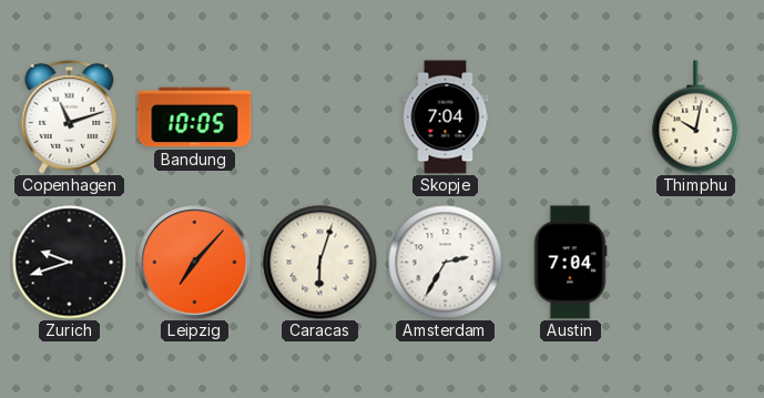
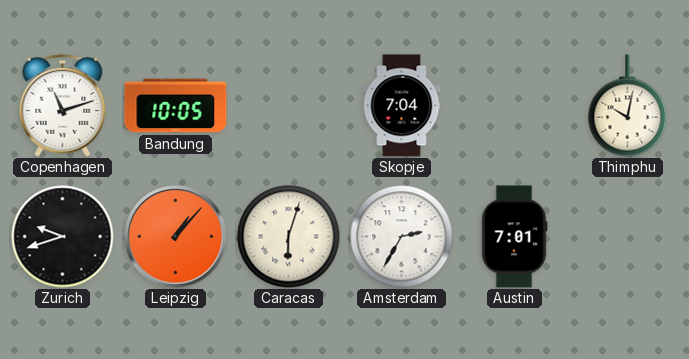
Leipzig: 7:07 -> 1:07 (176, 237)
Austin: 7:04 -> 7:01 (514, 237)
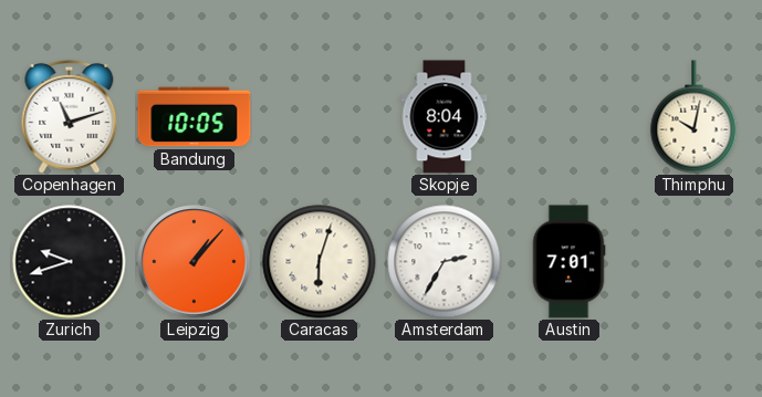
Skopje: 7:04 -> 8:04 (445, 117)
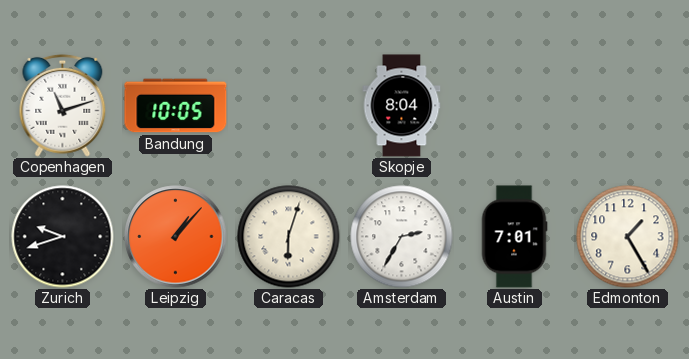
Thimphu: 10:02 -> none (695, 117)
Edmonton: none -> 1:25 (628, 237)
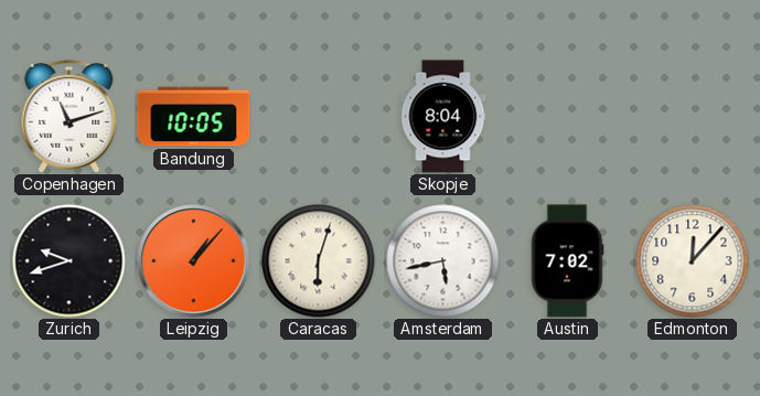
Amsterdam: 2:35 -> 5:43 (443, 261)
Austin: 7:01 -> 7:02 (567, 261)
Edmonton: 1:25 -> 12:07 (693, 261)
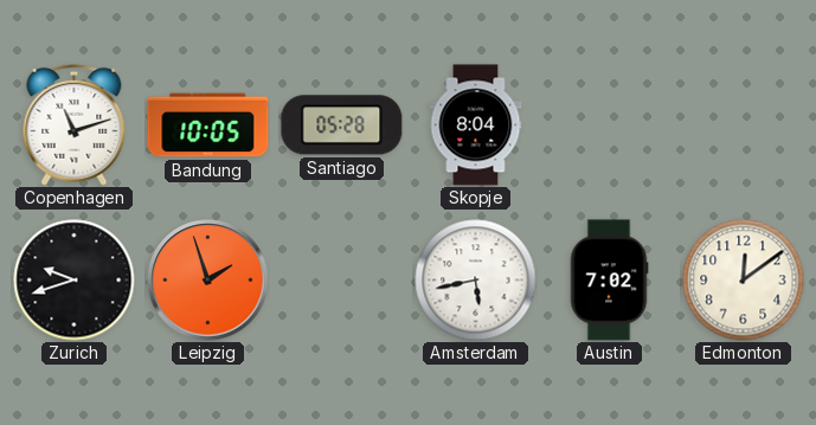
Santiago: none -> 05:28 (342, 125)
Leipzig: 1:07 -> 1:57 (208, 281)
Caracas: 6:03 -> none (319, 261)
Edmonton: 12:07 -> 12:09 (744, 281)
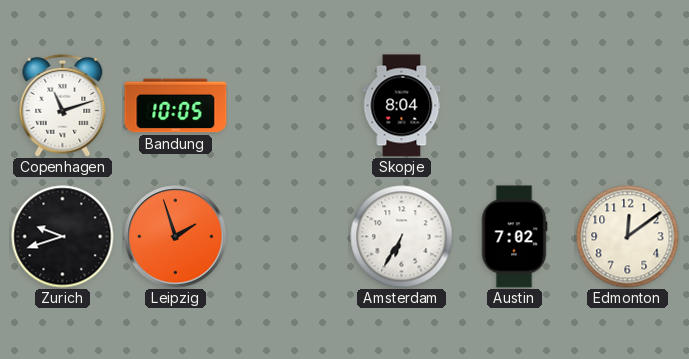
Santiago: 05:28 -> none (342, 125)
Amsterdam: 5:43 -> 6:35 (402, 237)
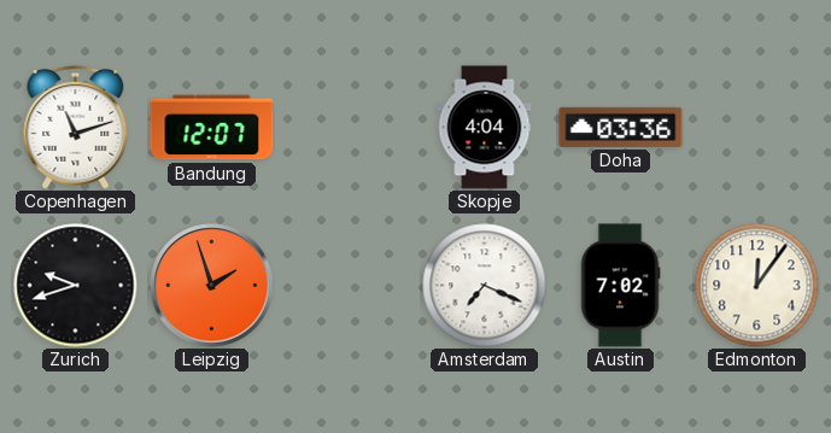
Bandung: 10:05 -> 12:07 (212, 128)
Skopje: 8:04 -> 4:04 (485, 128)
Doha: none -> 03:36 (621, 127)
Amsterdam: 6:35 -> 7:19 (485, 286)
Edmonton: 12:09 -> 12:06 (757, 286)
